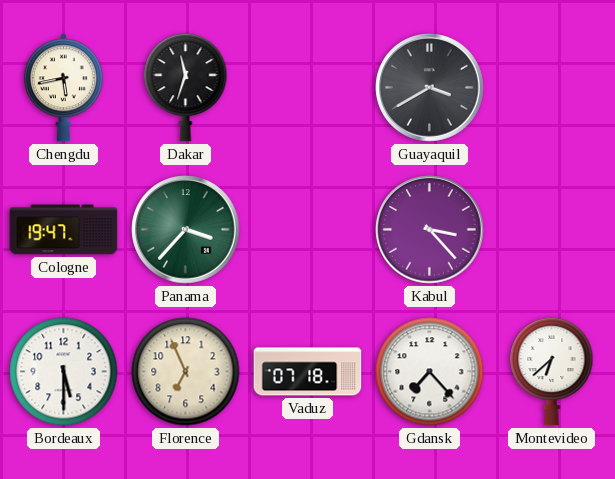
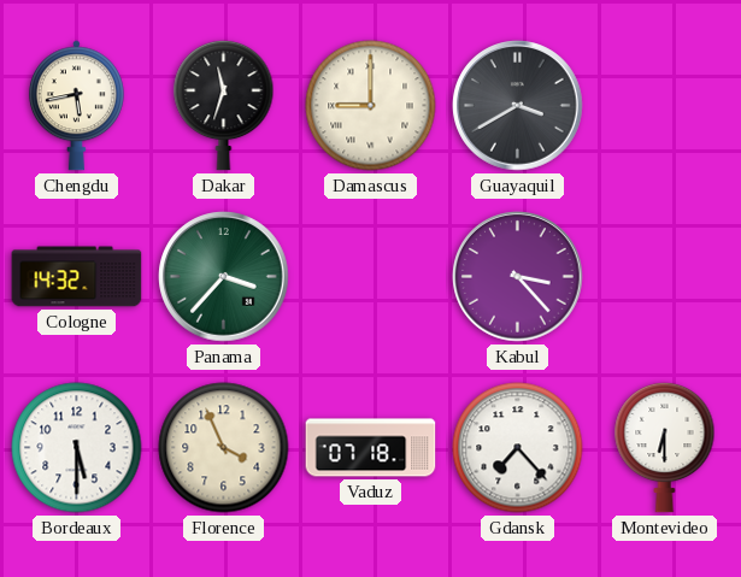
Damascus: none -> 9:00 (371, 106)
Cologne: 19:47 -> 14:32 (77, 277)
Florence: 6:56 -> 3:56 (224, 448)
Montevideo: 6:38 -> 6:30 (665, 447)
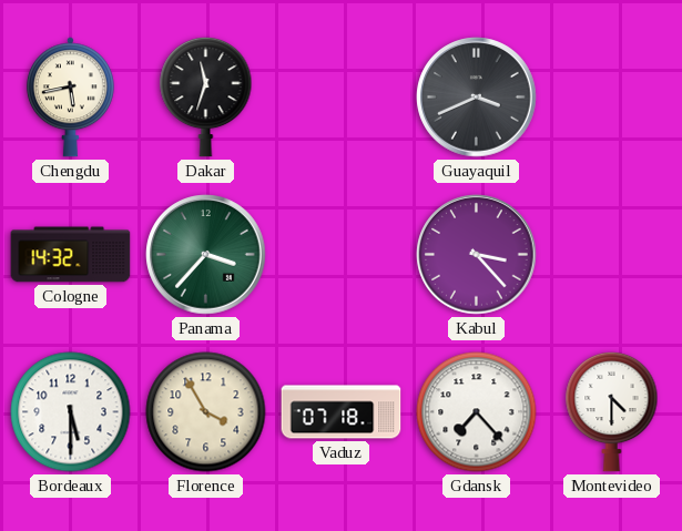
Damascus: 9:00 -> none (371, 106)
Guayaquil: 3:40 -> 3:41 (477, 98)
Florence: 3:56 -> 3:55 (206, 412)
Montevideo: 6:30 -> 4:30 (612, 411)
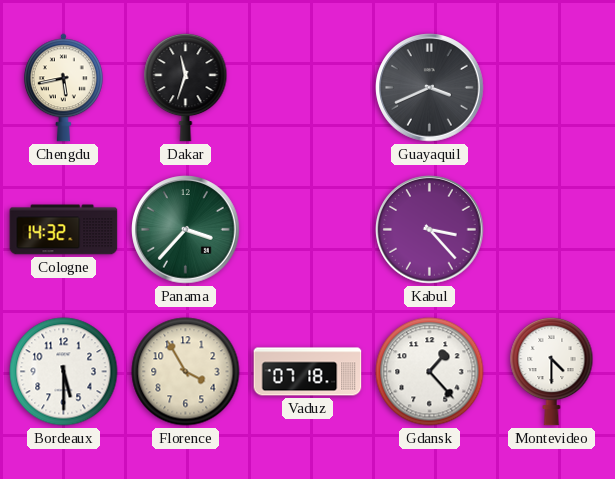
Gdansk: 7:23 -> 1:23 (430, 372)
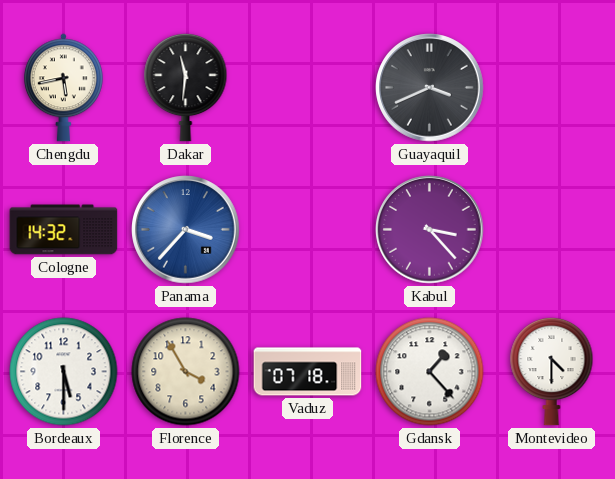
Dakar: 11:33 -> 11:31 (186, 87)
Panama dial: green -> blue (186, 230)
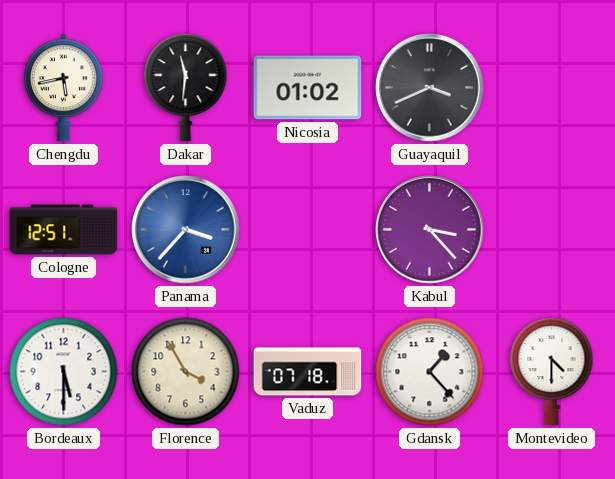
Nicosia: none -> 01:02 (308, 88)
Cologne: 14:32 -> 12:51 (64, 230)
